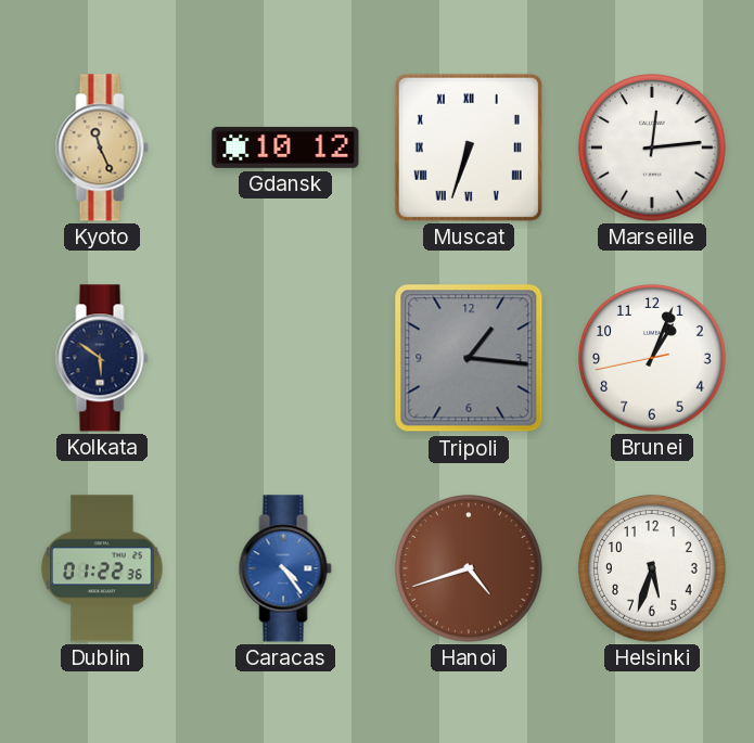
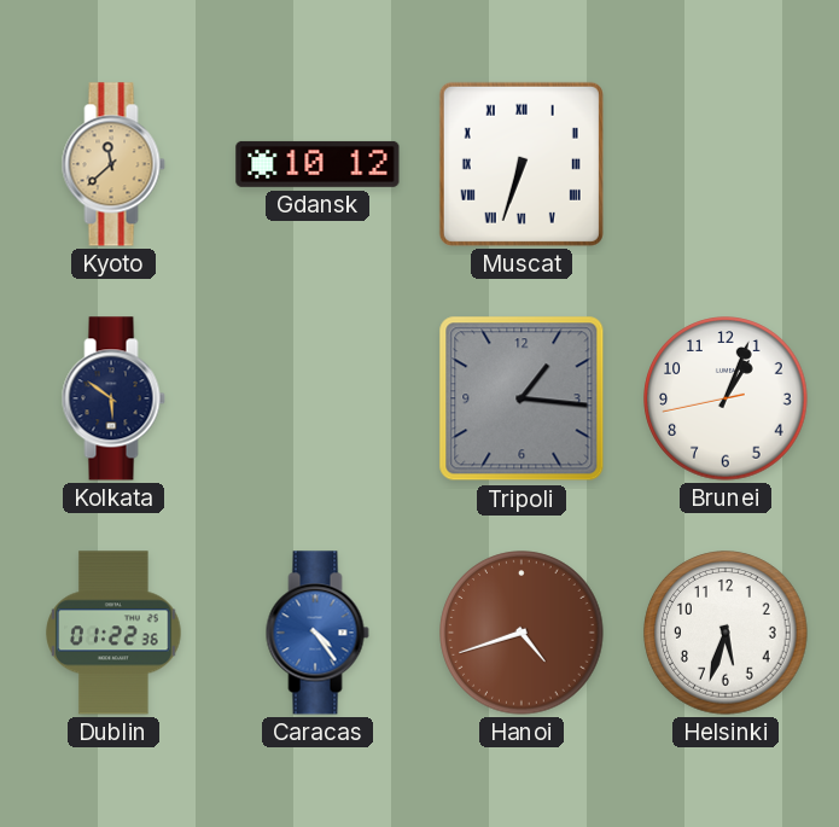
Kyoto: 11:26 -> 11:38 (113, 164)
Marseille: 12:14 -> none (652, 148)
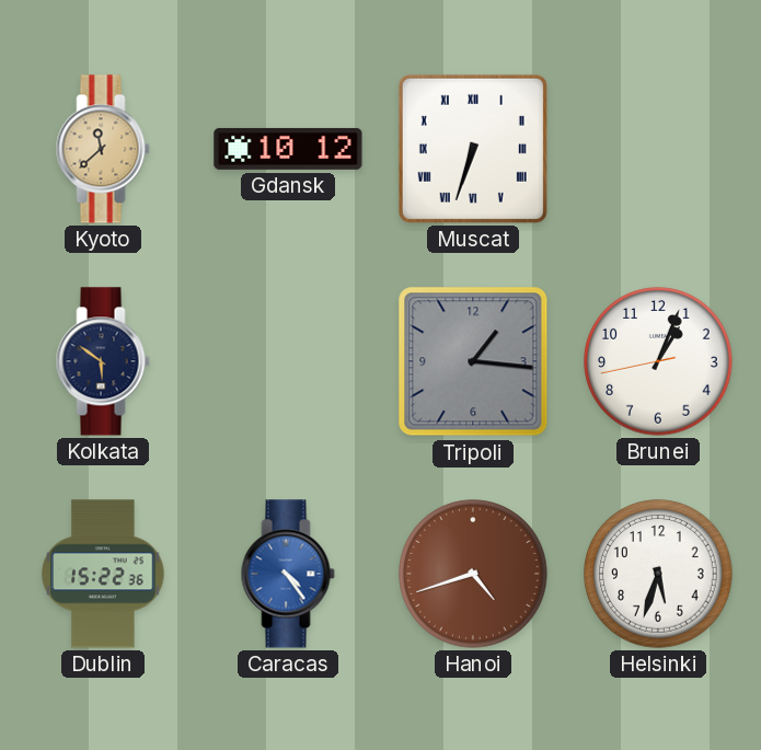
Dublin: 01:22 -> 15:22 (103, 574)
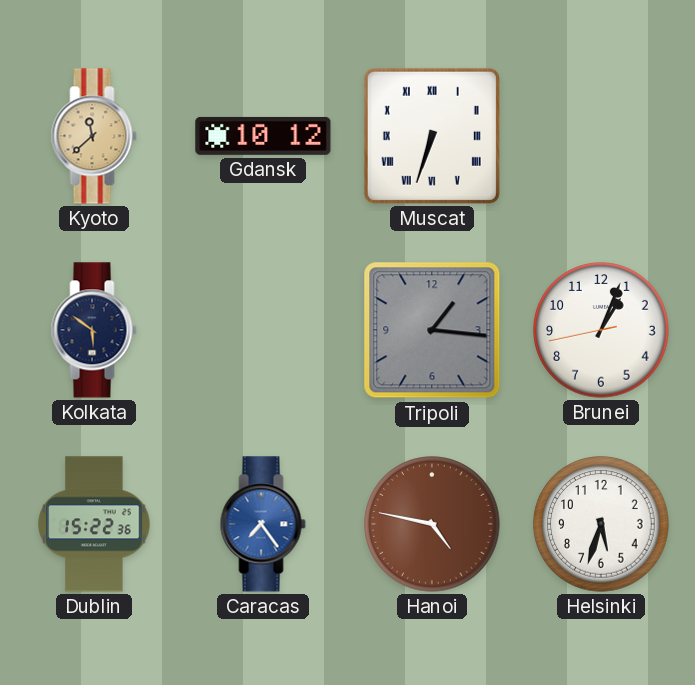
Caracas: 4:24 -> 7:24 (263, 524)
Hanoi: 4:42 -> 4:47 (432, 524)
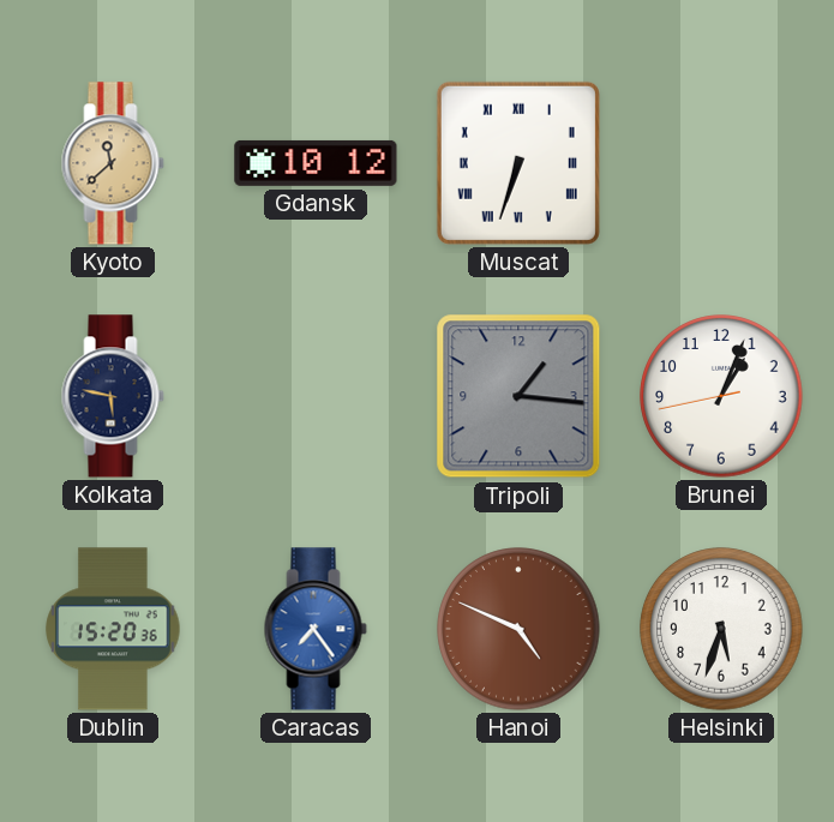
Kolkata: 5:51 -> 5:47 (113, 396)
Dublin: 15:22 -> 15:20 (113, 629)
Hanoi: 4:47 -> 4:49 (518, 629)
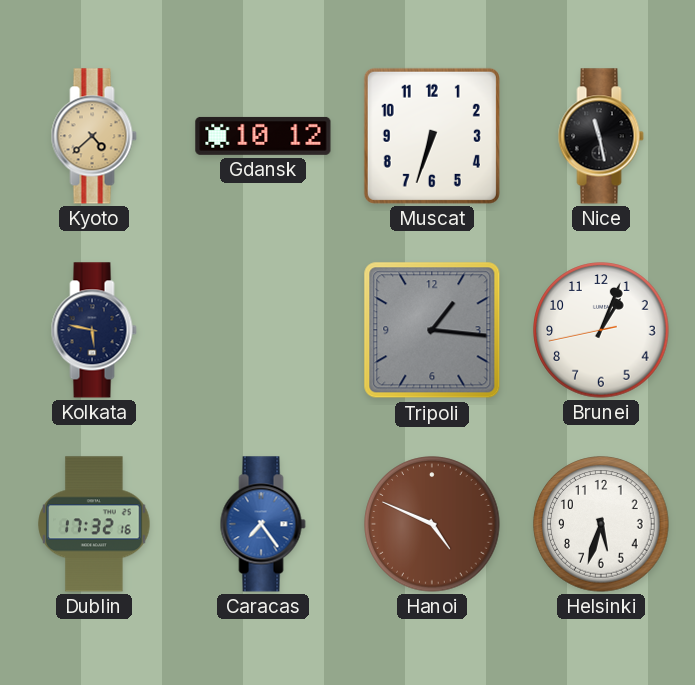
Kyoto: 11:38 -> 4:38 (94, 136)
Muscat numerals: Roman -> Arabic (432, 136)
Nice: none -> 11:28 (601, 136)
Dublin: 15:20 -> 17:32 (94, 524)
